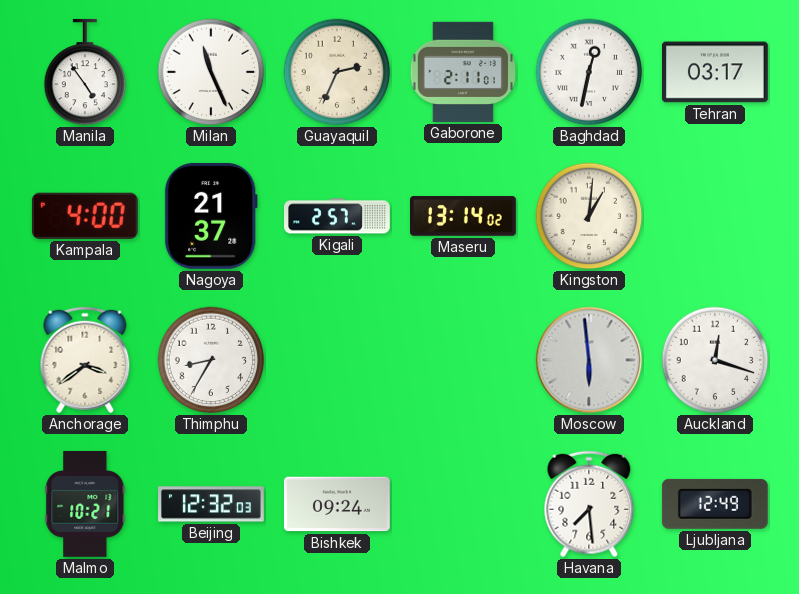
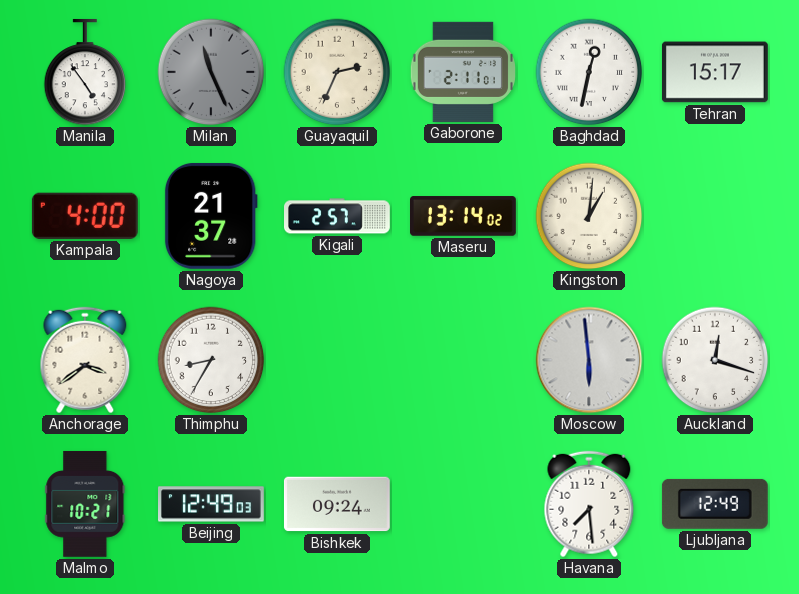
Milan dial: white -> grey (211, 72)
Tehran: 03:17 -> 15:17 (715, 72)
Beijing: 12:32 -> 12:49 (212, 504)
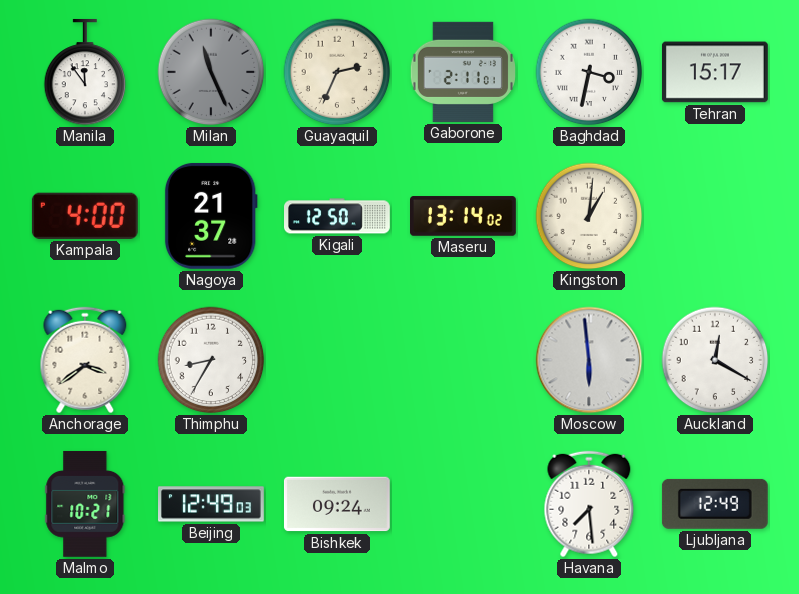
Manila: 4:54 -> 11:54 (85, 72)
Baghdad: 12:32 -> 3:32 (589, 72)
Kigali: 2:57 -> 12:50 (338, 216)
Auckland: 12:18 -> 12:20 (715, 360)
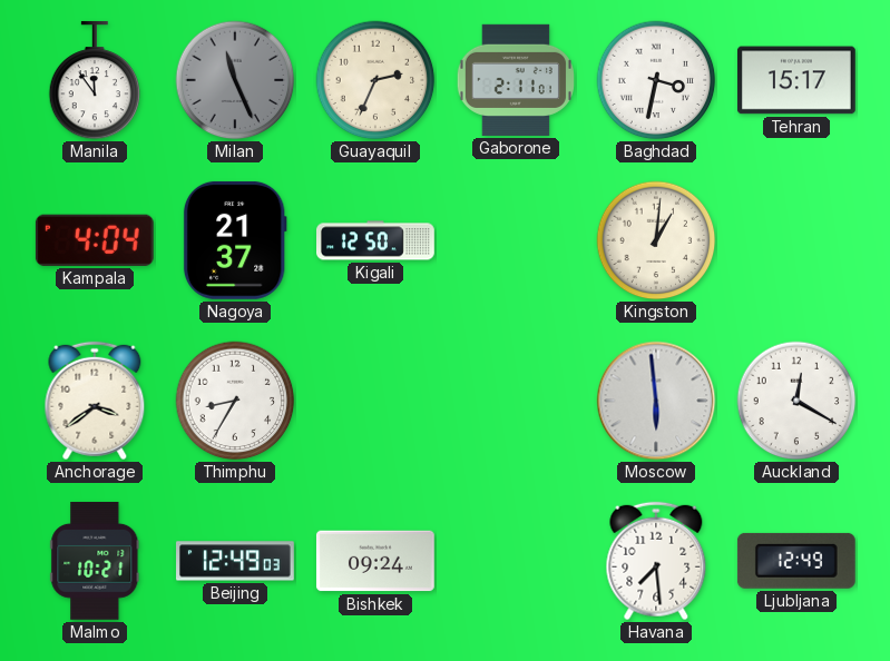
Kampala: 4:00 -> 4:04 (95, 240)
Maseru: 13:14 -> none (464, 216)
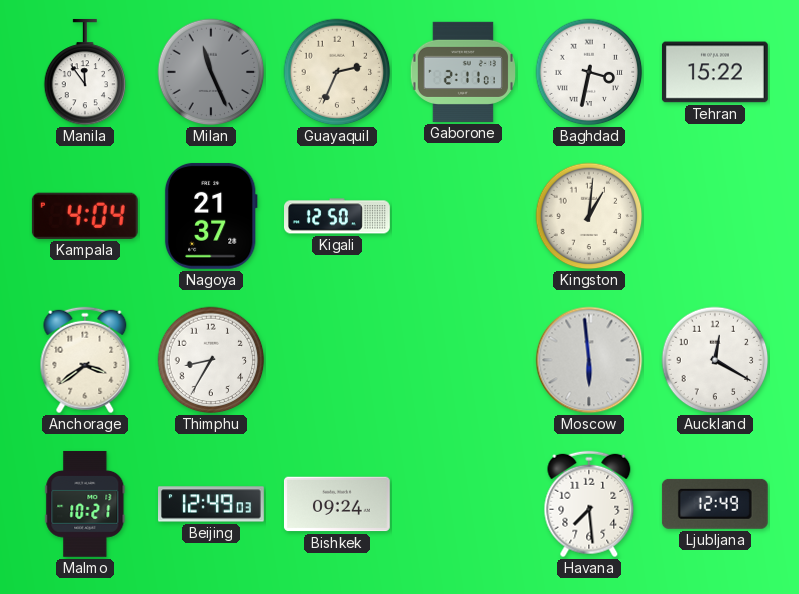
Tehran: 15:17 -> 15:22 (715, 72)
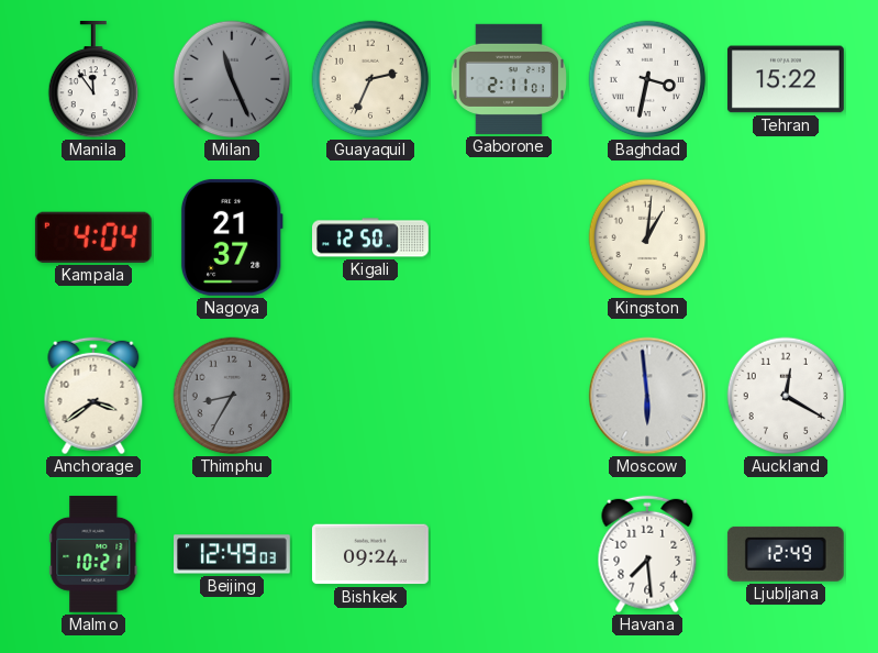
Thimphu dial: white -> grey (232, 396)
